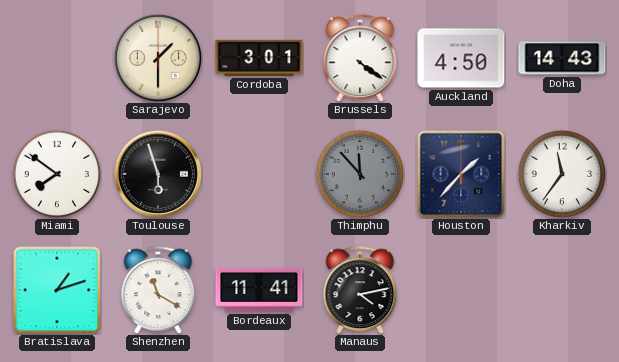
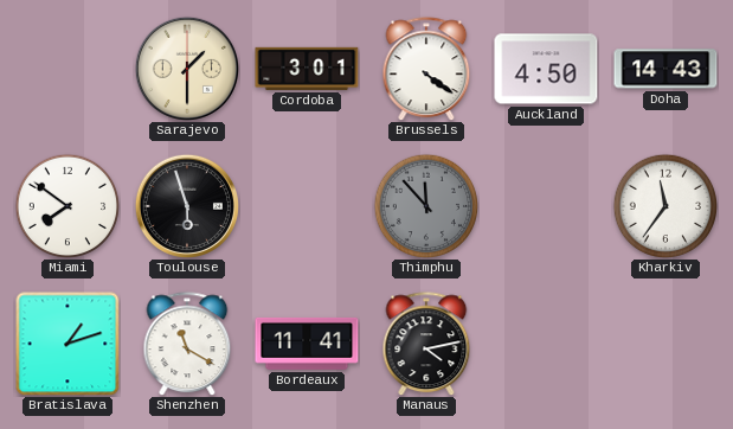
Houston: 1:37 -> none (461, 174)
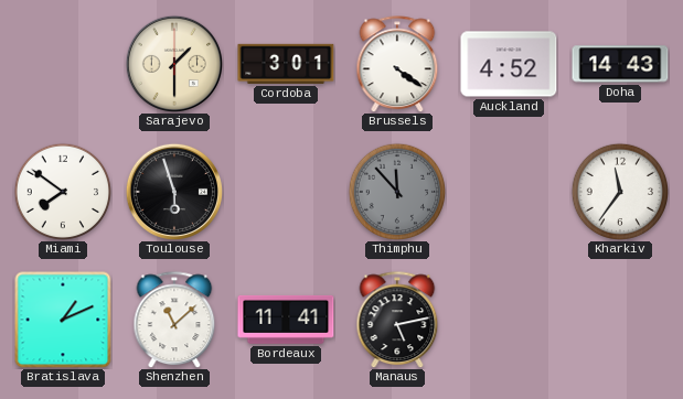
Auckland: 4:50 -> 4:52 (509, 64)
Bratislava: 1:12 -> 1:11 (63, 320)
Shenzhen: 11:20 -> 11:08 (174, 320)
Manaus: 4:13 -> 5:13 (397, 320)
